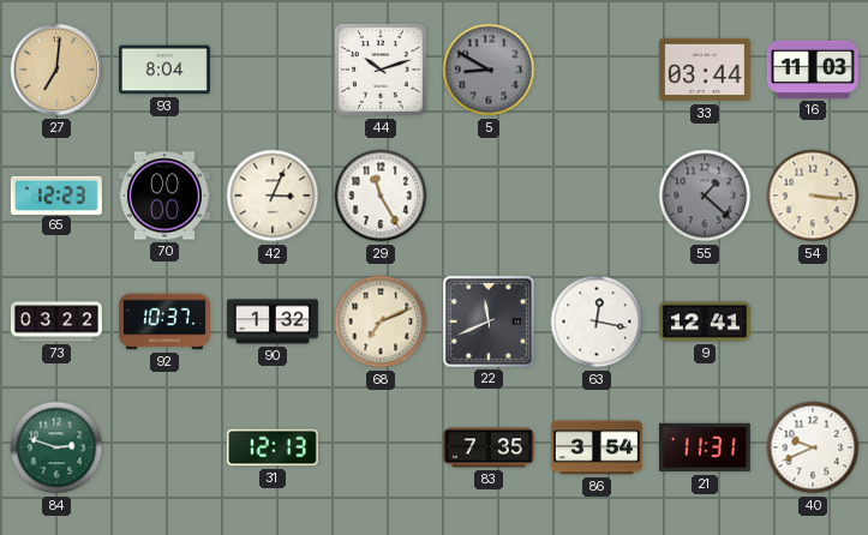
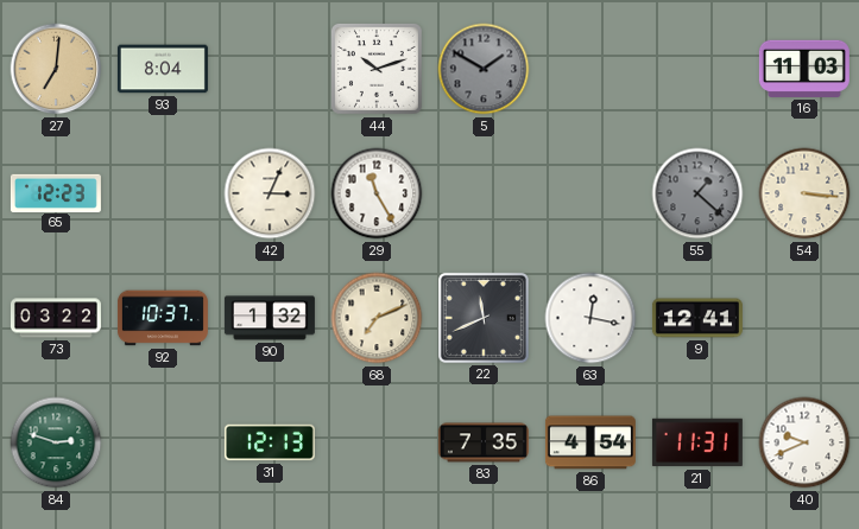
5: 8:50 -> 1:50 (484, 69)
33: 03:44 -> none (705, 70)
70: 00:00 -> none (164, 196)
86: 3:54 -> 4:54 (590, 442)
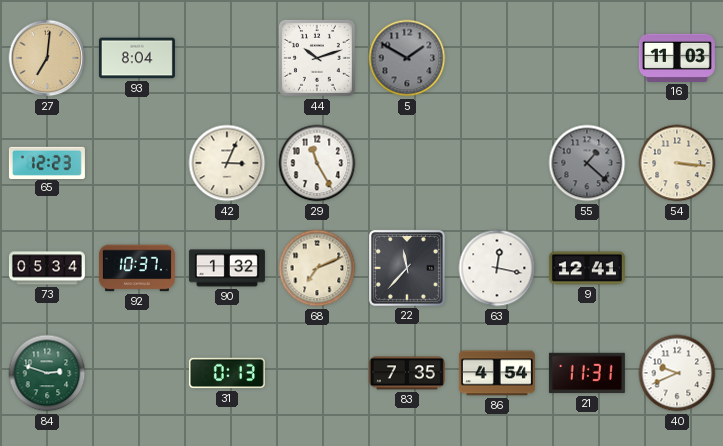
73: 03:22 -> 05:34 (47, 268)
22: 11:41 -> 11:37 (407, 268)
31: 12:13 -> 0:13 (227, 373)
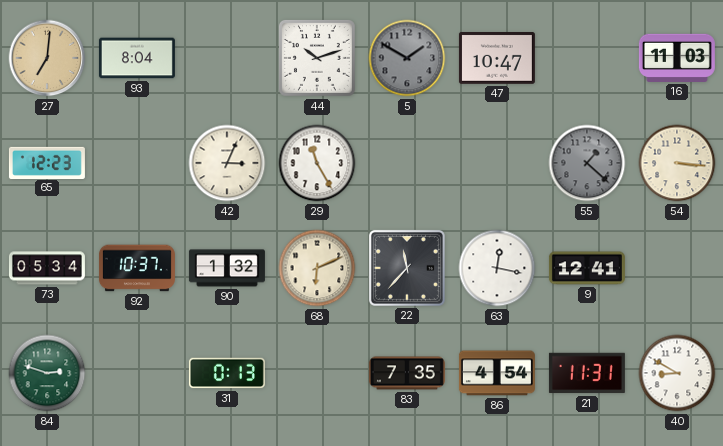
47: none -> 10:47 (497, 59)
68: 7:11 -> 6:11 (317, 268)
40: 9:41 -> 8:50 (677, 373)
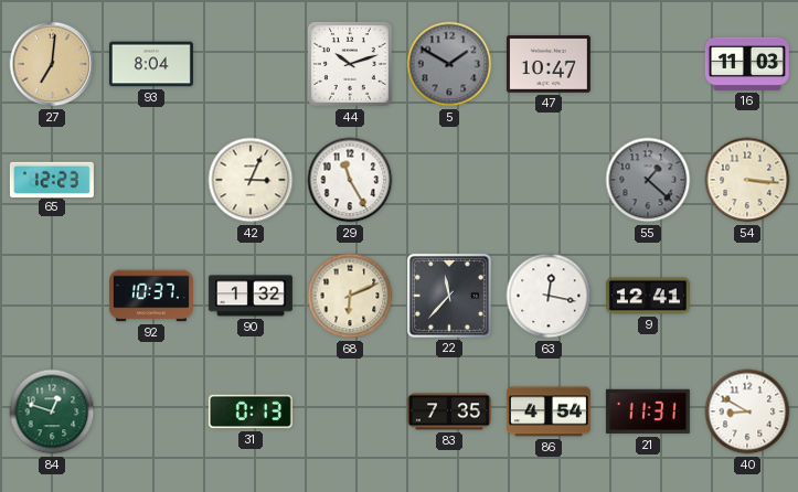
73: 05:34 -> none (47, 268)
84: 2:48 -> 12:48 (52, 411)
